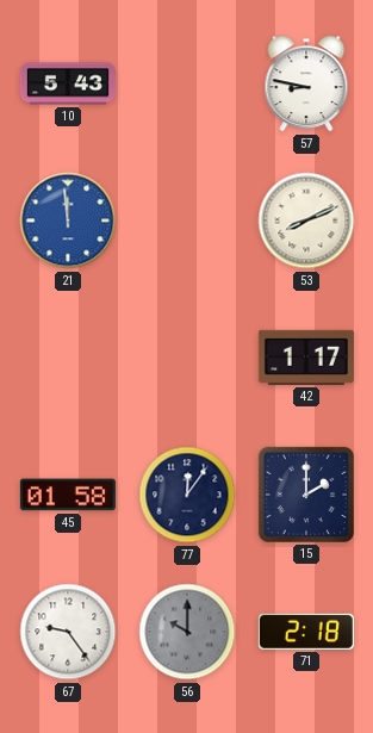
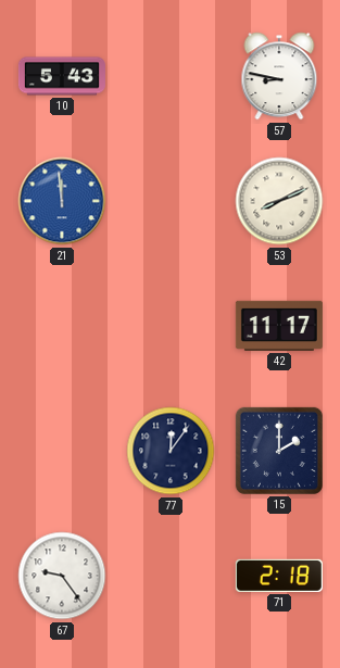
42: 1:17 -> 11:17 (279, 326)
45: 01:58 -> none (68, 495)
56: 10:00 -> none (187, 632)
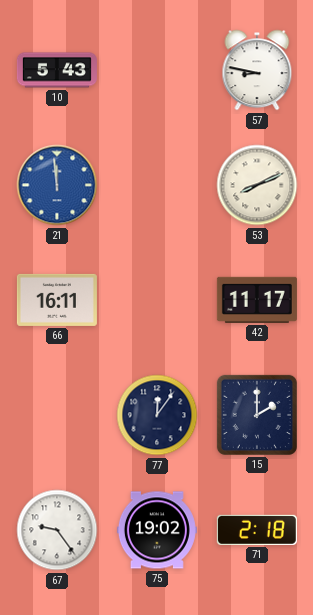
66: none -> 16:11 (57, 300)
75: none -> 19:02 (157, 530)
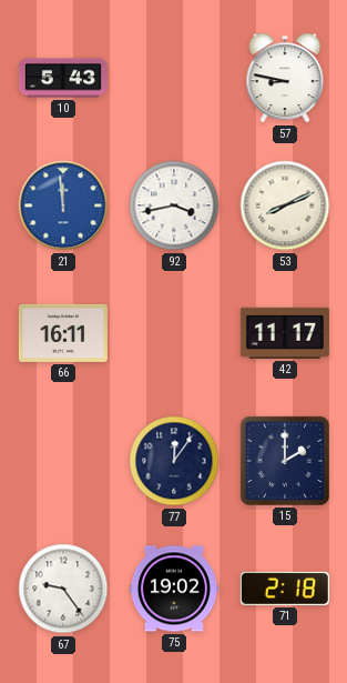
92: none -> 3:43 (174, 205)
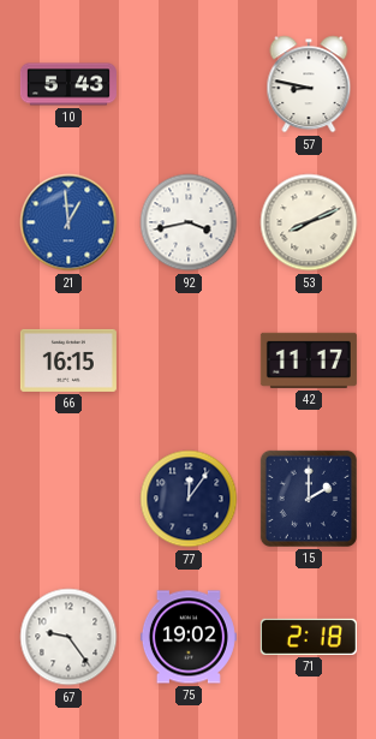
21: 11:59 -> 12:59 (68, 222)
66: 16:11 -> 16:15 (68, 360)
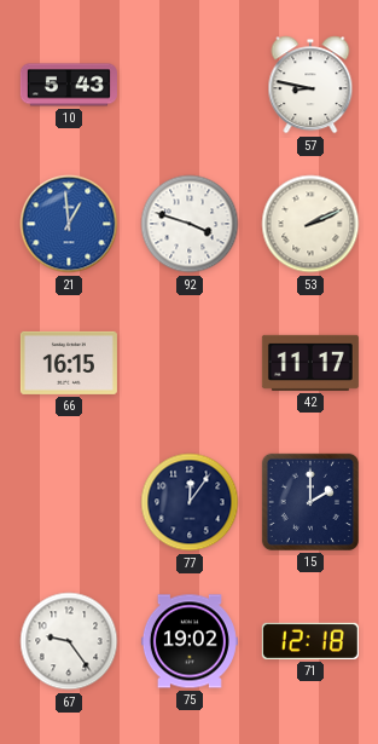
92: 3:43 -> 3:48 (190, 224)
53: 8:11 -> 2:11 (310, 224)
71: 2:18 -> 12:18 (310, 641)
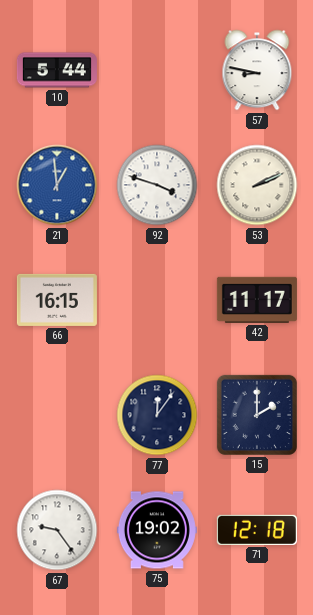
10: 5:43 -> 5:44 (57, 70)
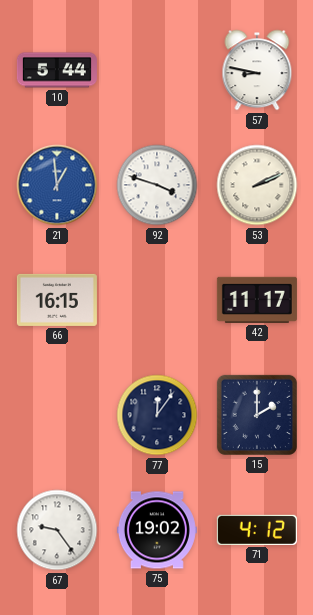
71: 12:18 -> 4:12 (257, 530)
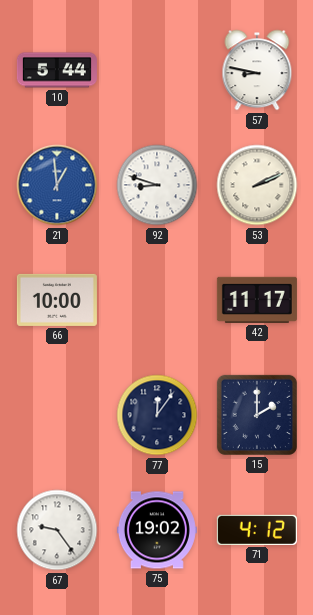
92: 3:48 -> 8:48 (157, 185)
66: 16:15 -> 10:00 (57, 300)
